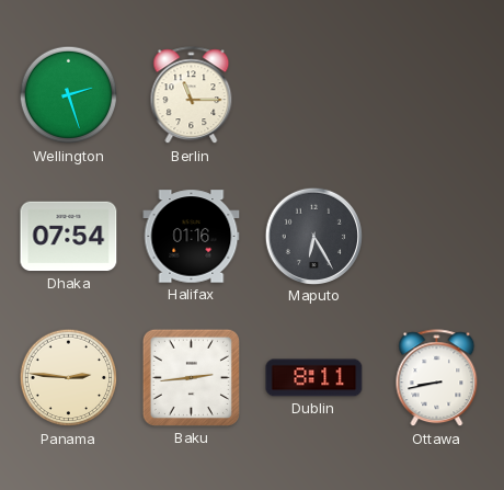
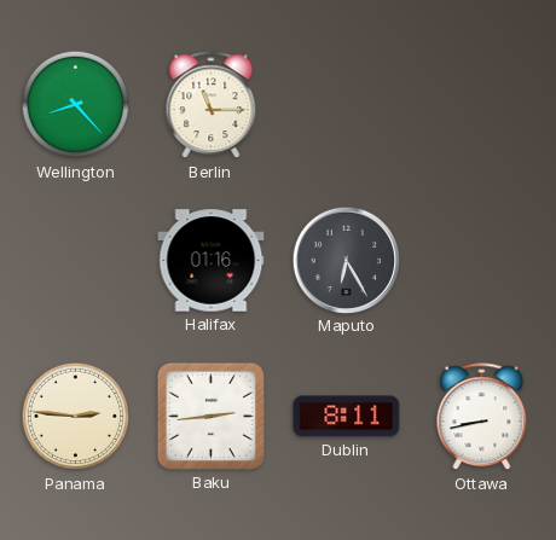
Wellington: 2:27 -> 8:23 (76, 105)
Dhaka: 07:54 -> none (69, 237)
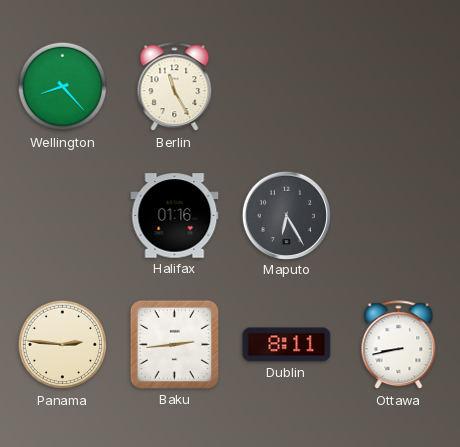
Berlin: 11:15 -> 11:25 (175, 87)
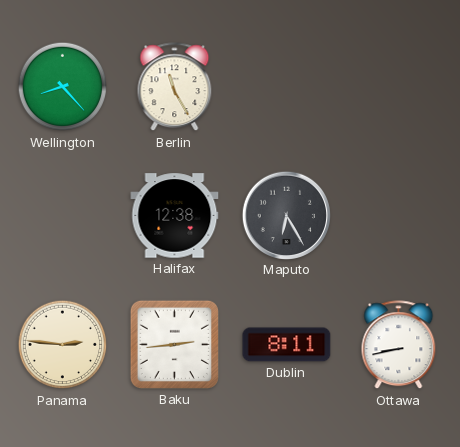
Halifax: 01:16 -> 12:38 (175, 216)
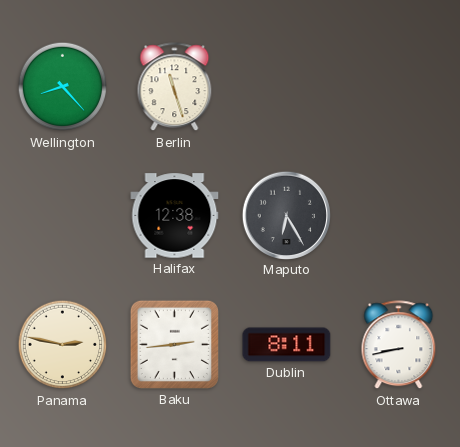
Berlin: 11:25 -> 11:27 (175, 87)
Panama: 2:46 -> 2:47 (63, 345)
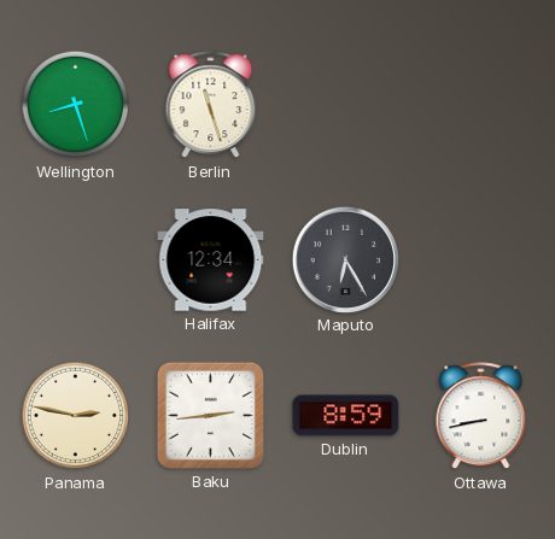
Wellington: 8:23 -> 8:27 (76, 105)
Halifax: 12:38 -> 12:34 (211, 260)
Dublin: 8:11 -> 8:59 (346, 416)
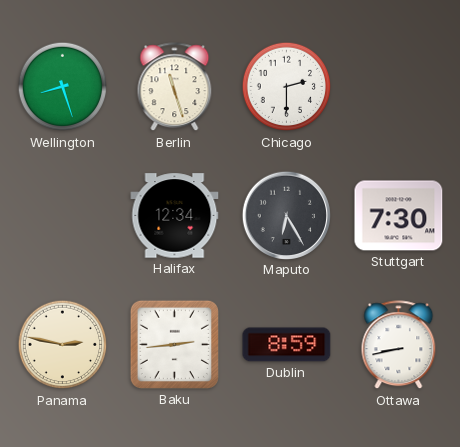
Chicago: none -> 2:30 (287, 87)
Stuttgart: none -> 7:30 (399, 216)
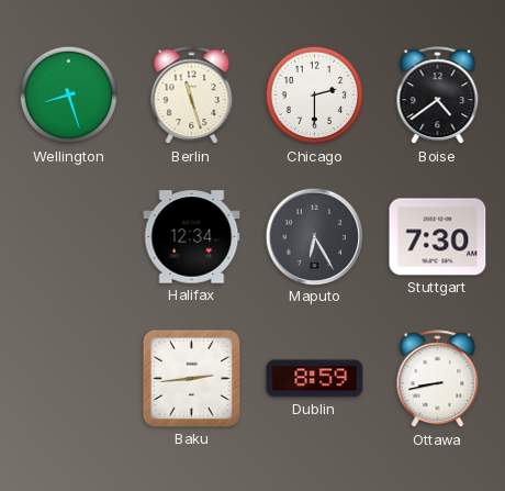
Boise: none -> 4:39 (438, 96)
Panama: 2:47 -> none (63, 345)
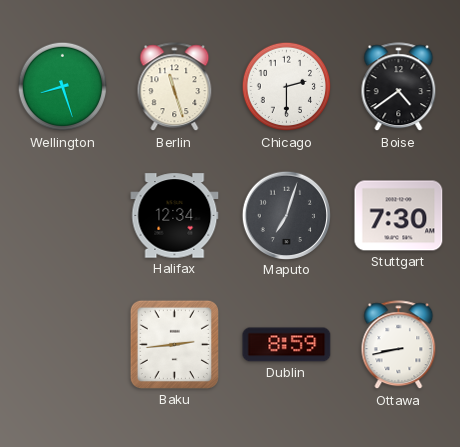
Maputo: 6:25 -> 7:03 (286, 215)
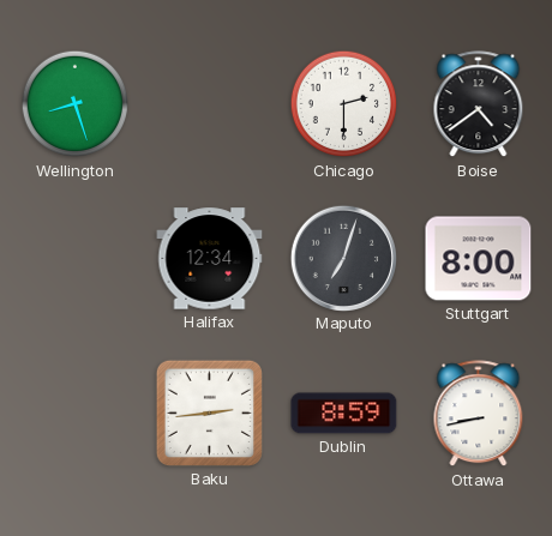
Berlin: 11:27 -> none (175, 87)
Stuttgart: 7:30 -> 8:00 (479, 259)
